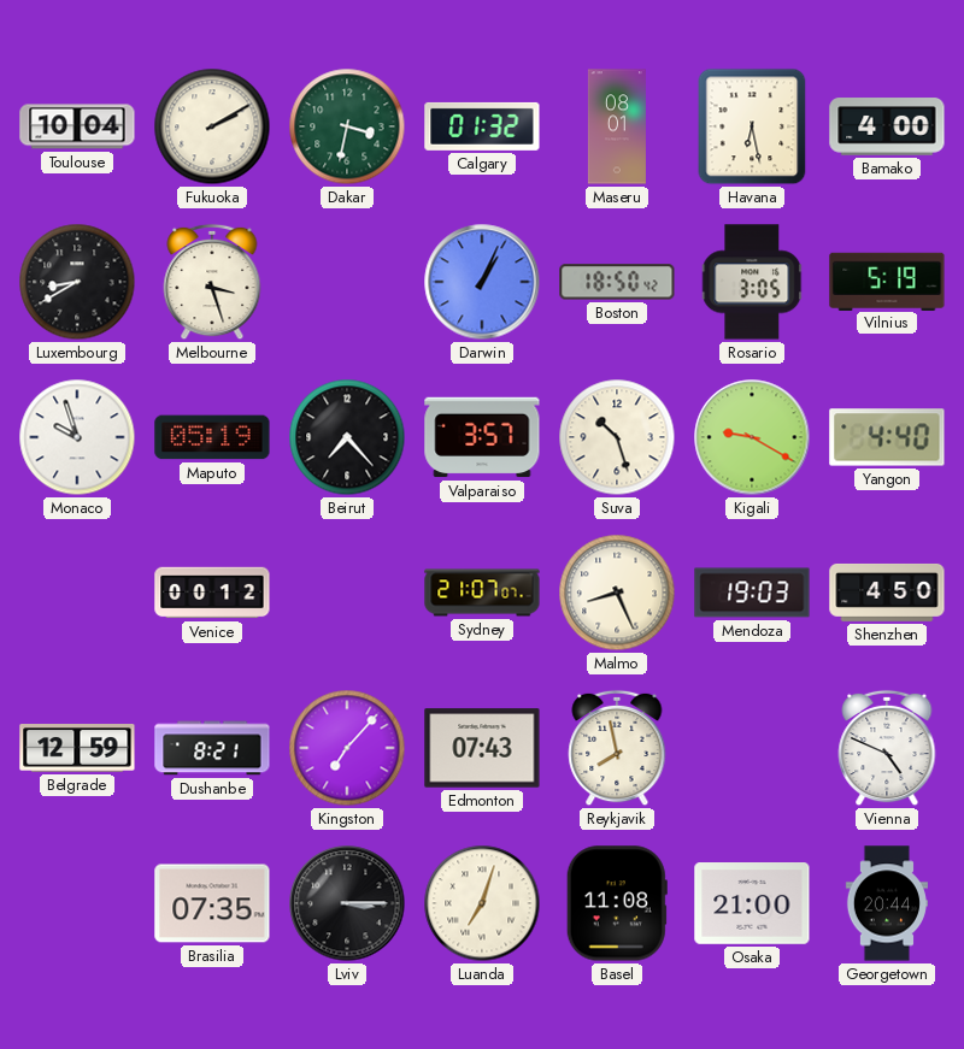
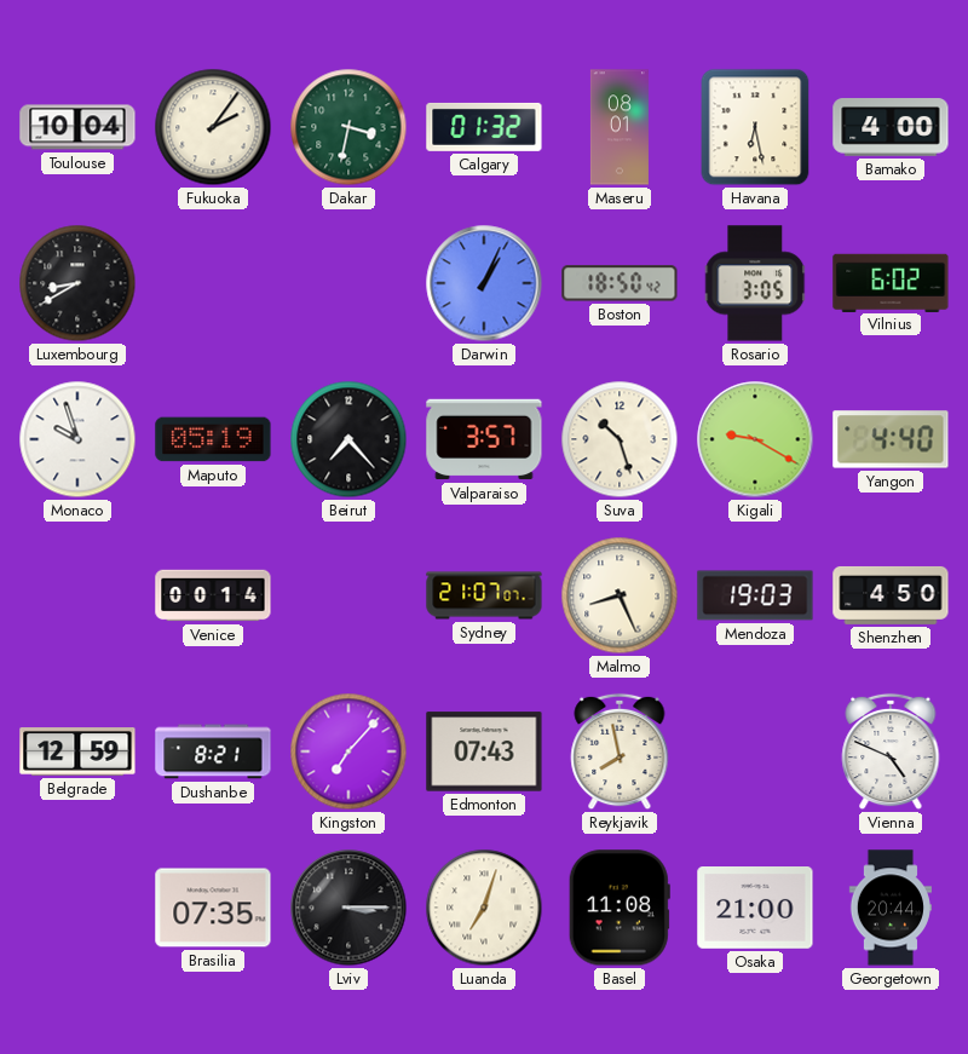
Fukuoka: 2:10 -> 2:06 (213, 127)
Melbourne: 3:27 -> none (212, 282)
Vilnius: 5:19 -> 6:02 (891, 282)
Venice: 00:12 -> 00:14 (213, 595)
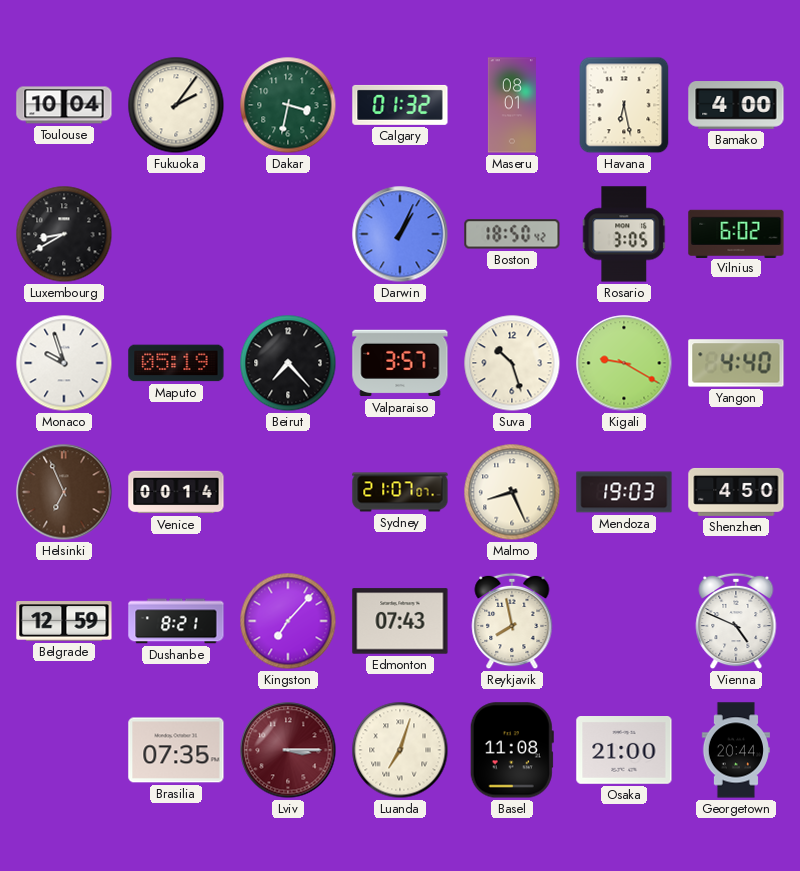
Helsinki: none -> 6:56 (64, 492)
Lviv dial: black -> burgundy (288, 750)
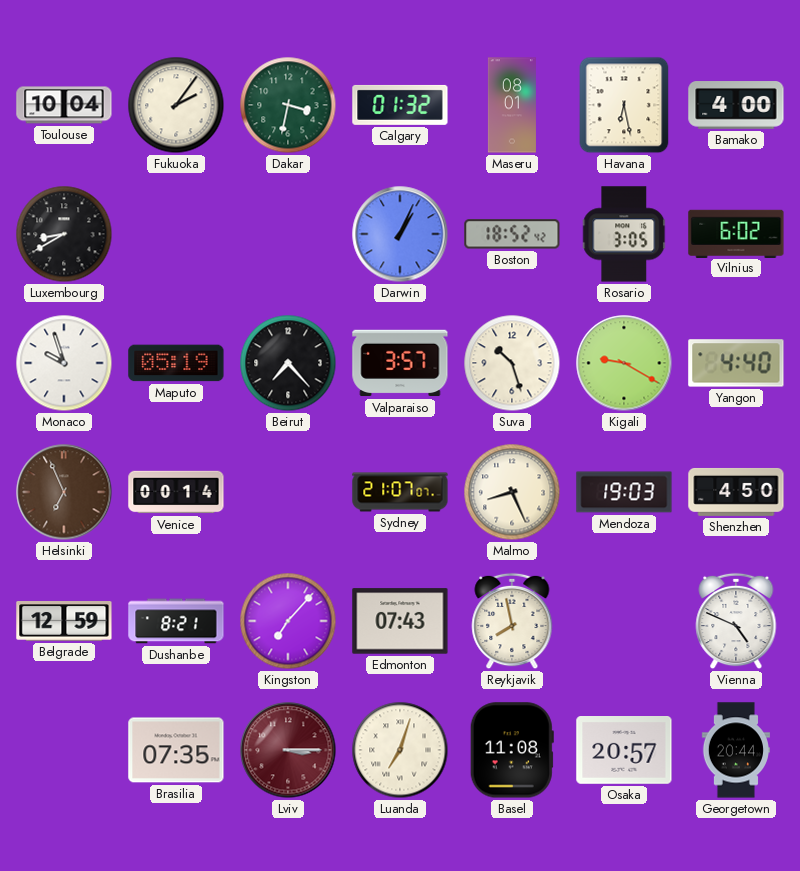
Boston: 18:50 -> 18:52 (512, 234)
Osaka: 21:00 -> 20:57 (624, 751)
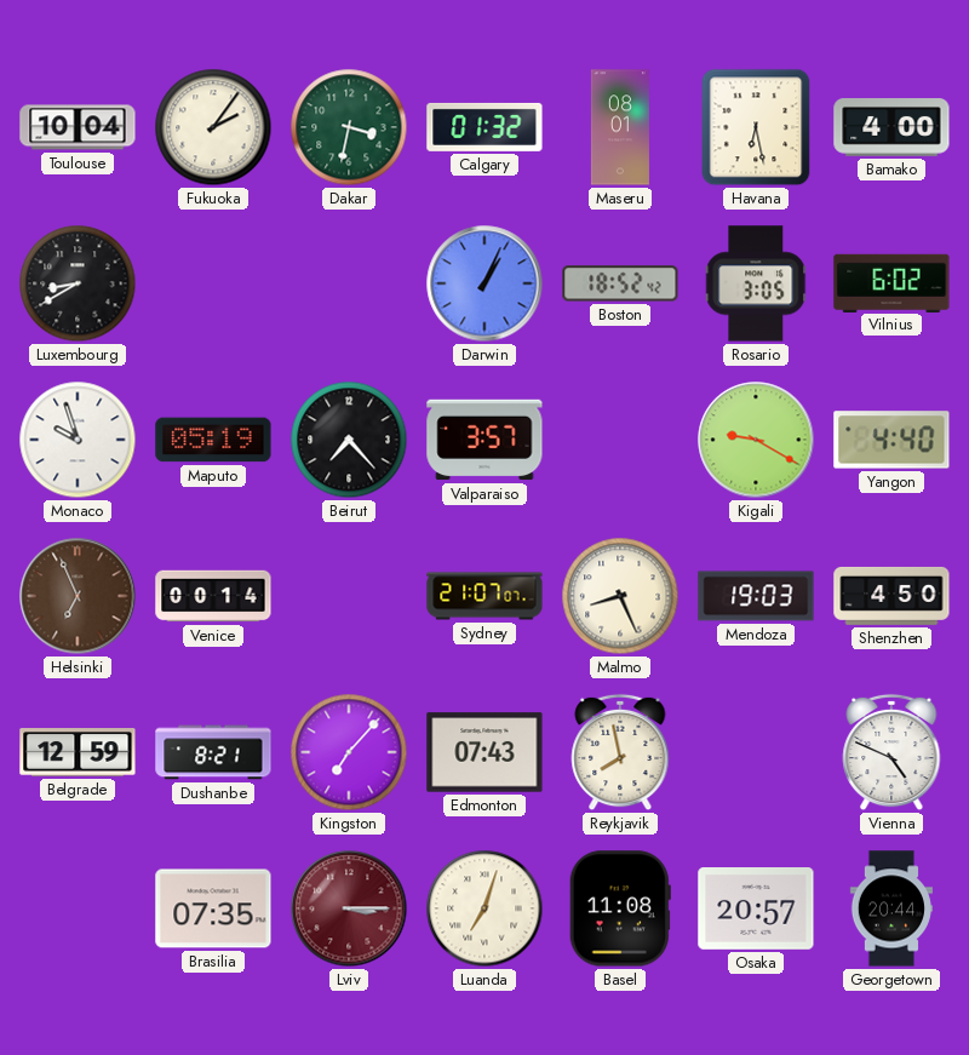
Suva: 10:27 -> none (512, 363)
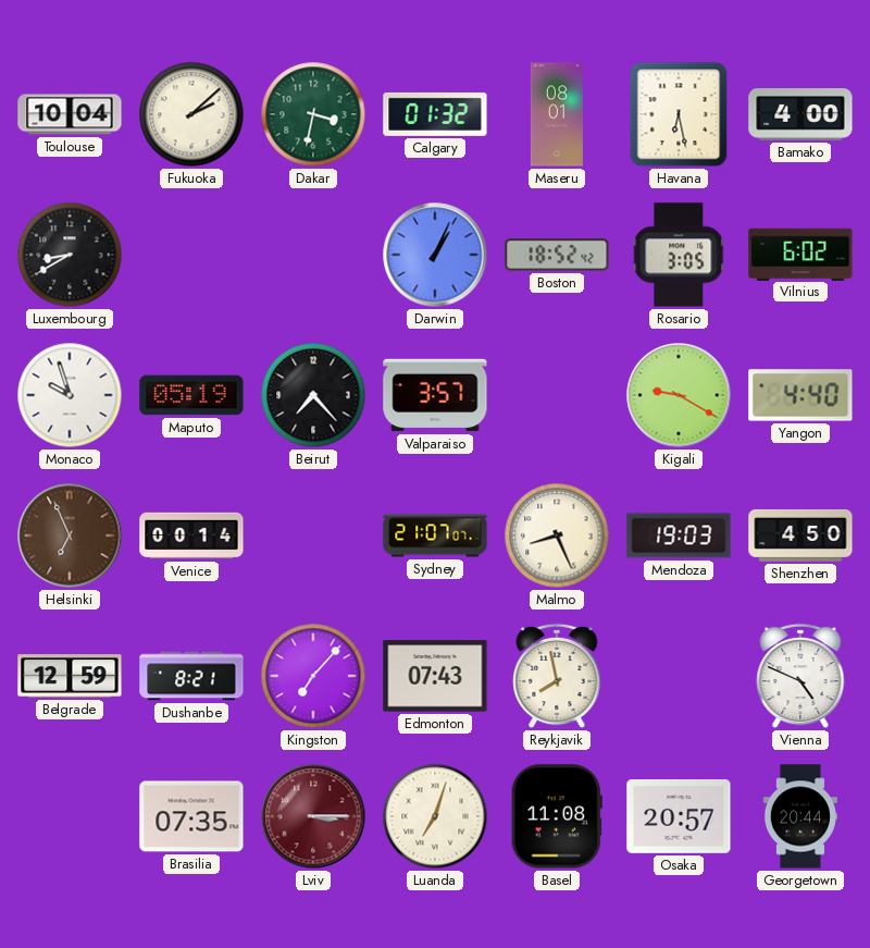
Fukuoka: 2:06 -> 2:08 (191, 114)
